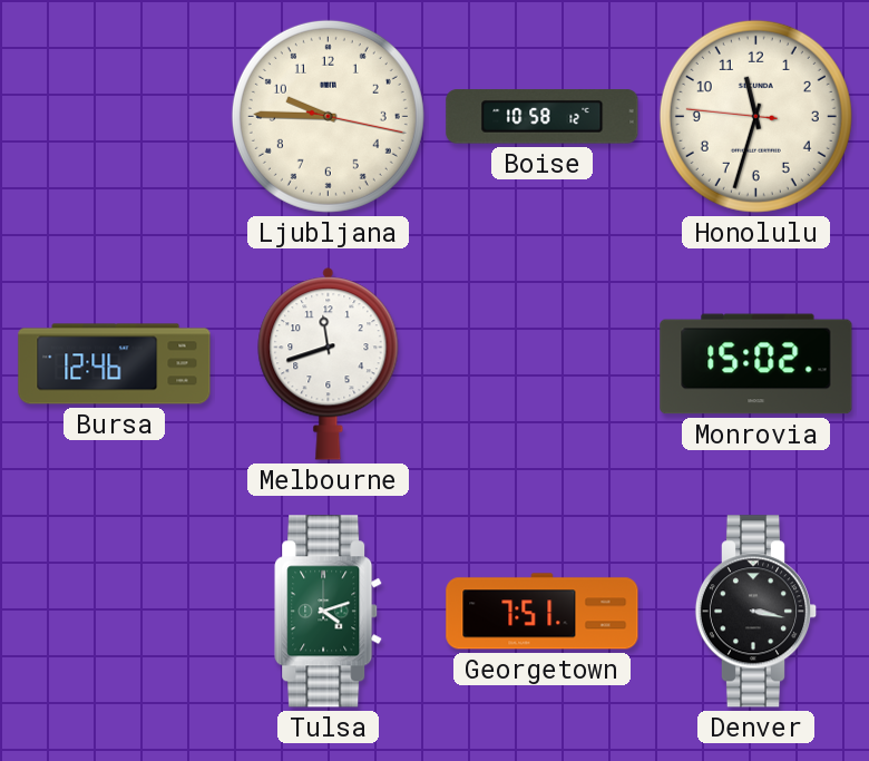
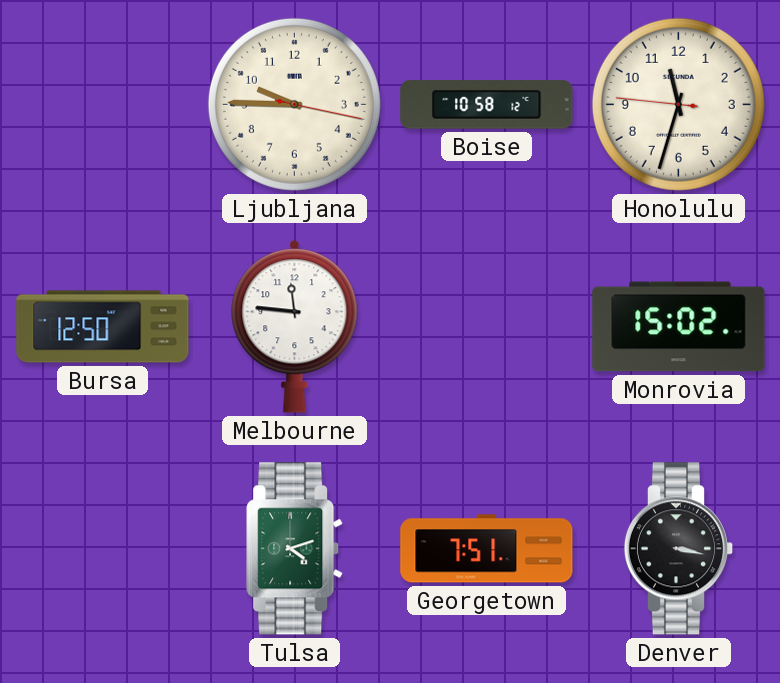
Bursa: 12:46 -> 12:50 (103, 327)
Melbourne: 11:42 -> 11:46 (295, 327)
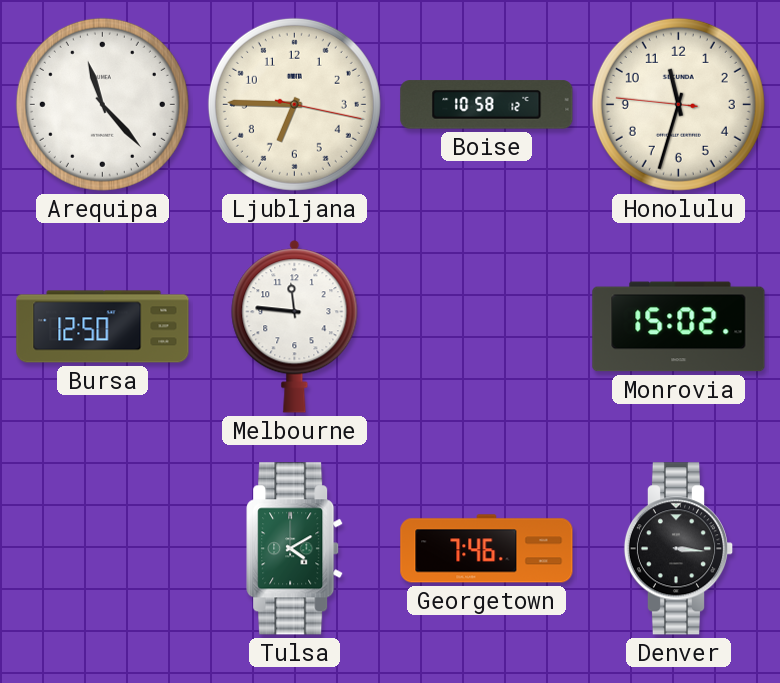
Arequipa: none -> 11:23 (102, 104)
Ljubljana: 9:45 -> 6:45 (294, 104)
Tulsa: 4:12 -> 4:10 (295, 549)
Georgetown: 7:51 -> 7:46 (487, 549)
Denver: 3:17 -> 3:16 (679, 549)
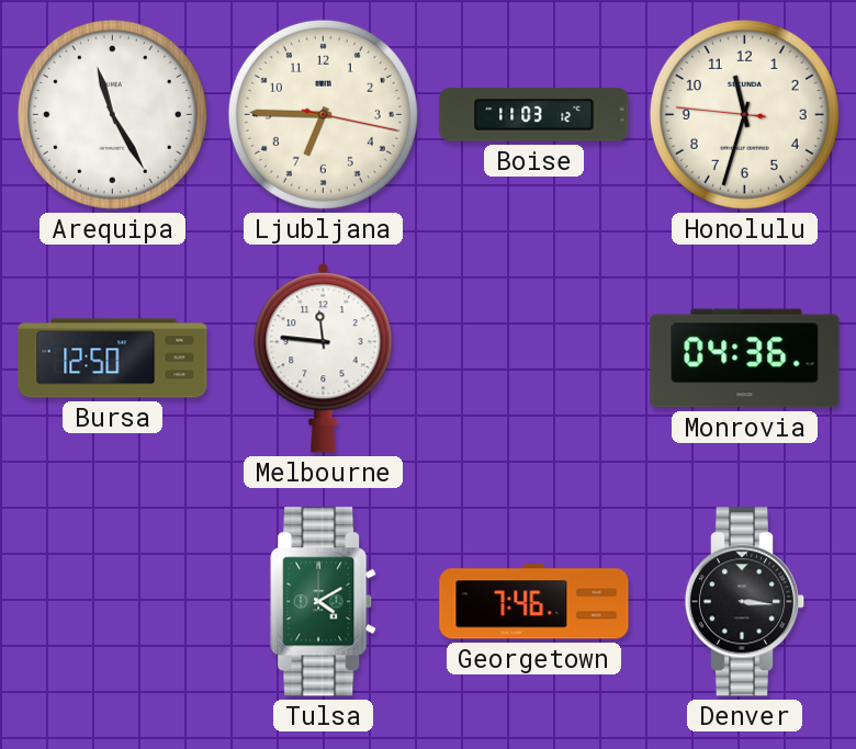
Arequipa: 11:23 -> 11:25 (112, 114)
Boise: 10:58 -> 11:03 (534, 115)
Monrovia: 15:02 -> 04:36 (745, 359)
